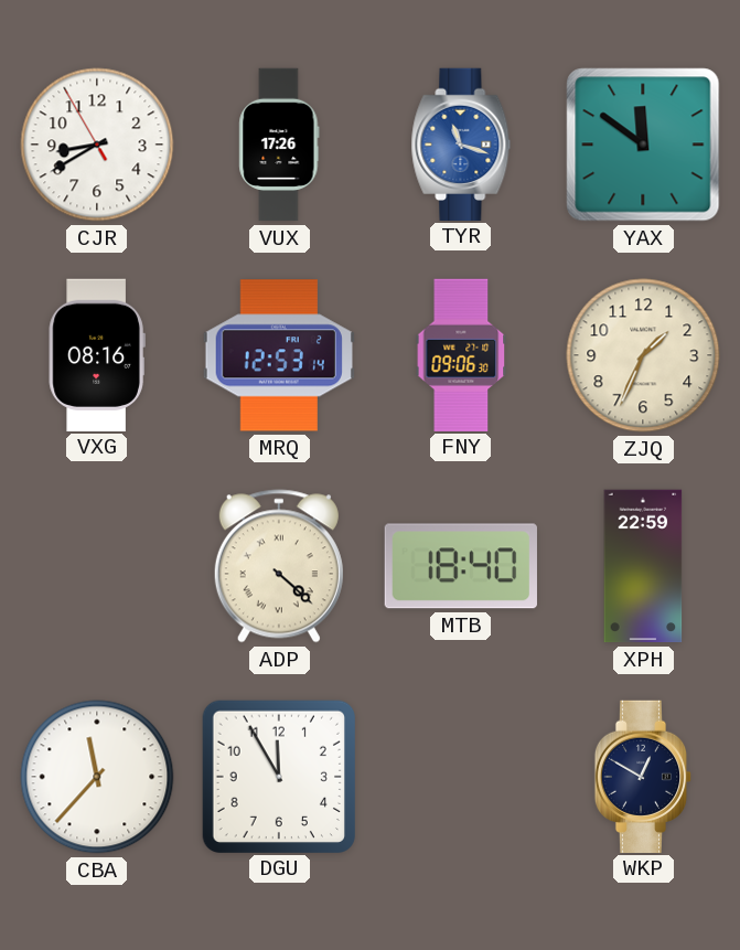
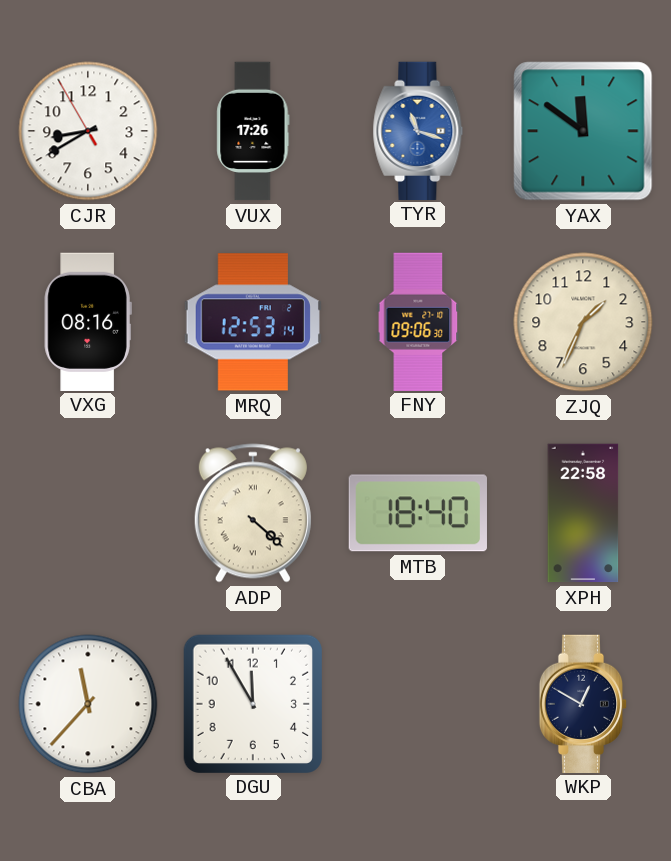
XPH: 22:59 -> 22:58 (583, 513)
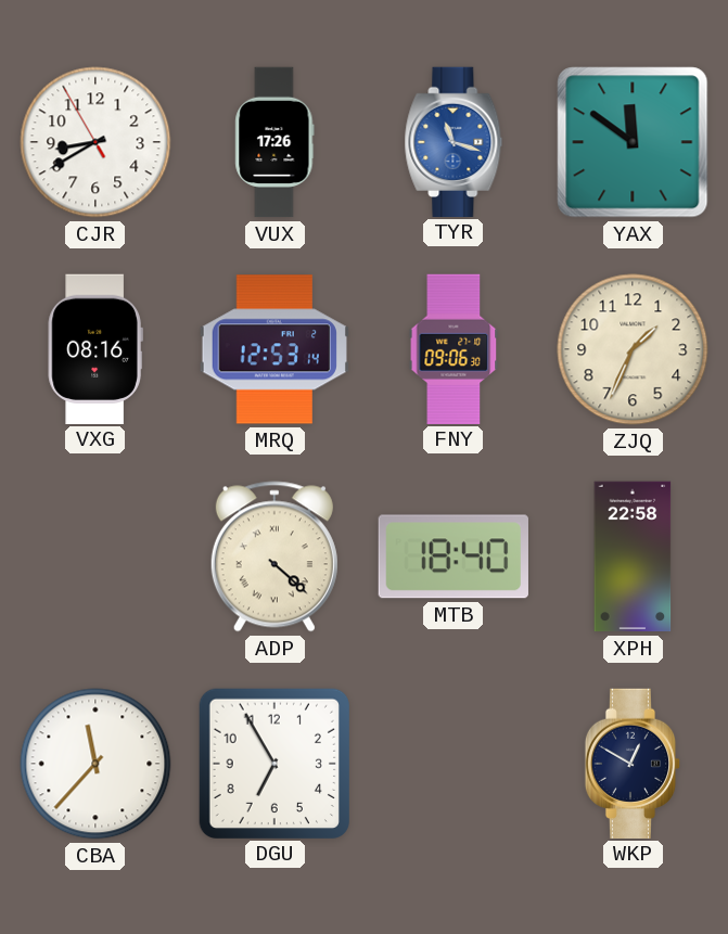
DGU: 11:55 -> 6:55 (273, 763)
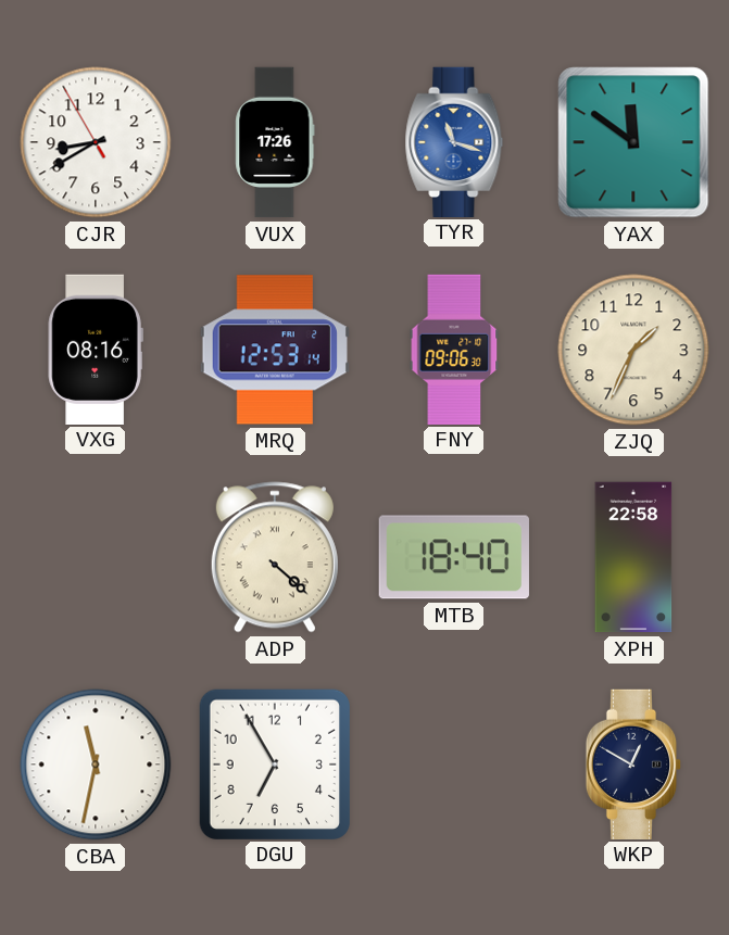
CBA: 11:37 -> 11:32 (96, 765)
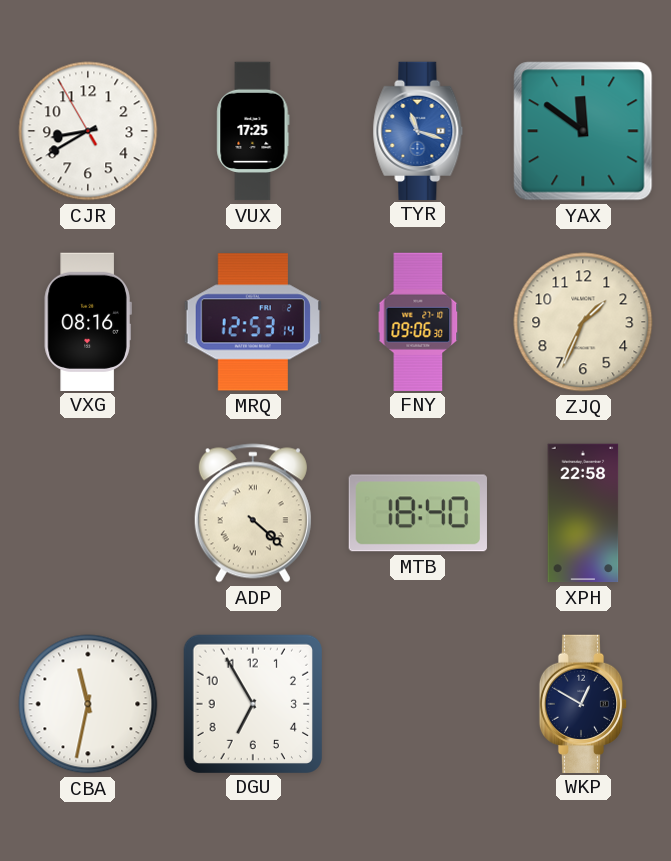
VUX: 17:26 -> 17:25 (253, 131)
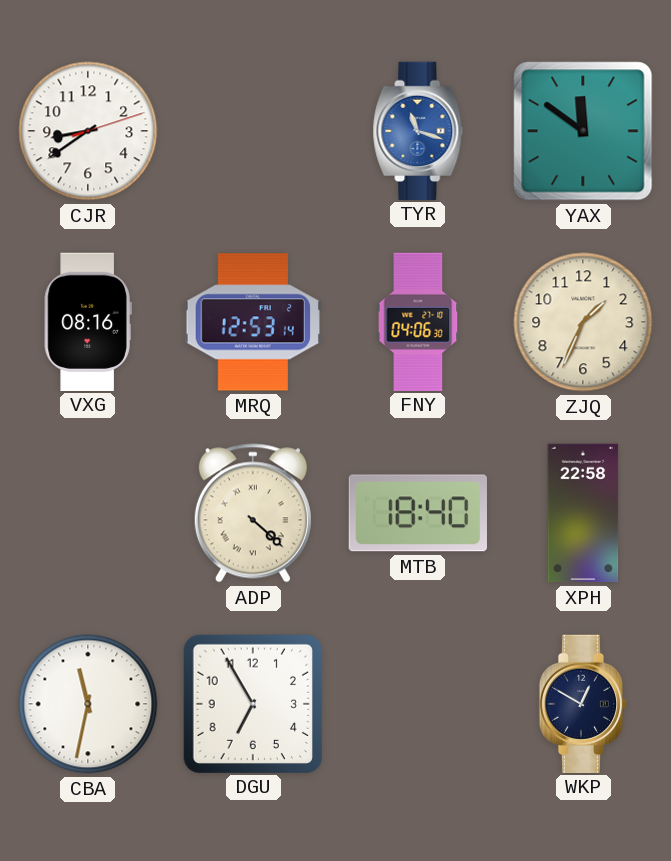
CJR: 8:39:55 -> 8:39:12 (88, 131)
VUX: 17:25 -> none (253, 131)
FNY: 09:06 -> 04:06 (418, 321)
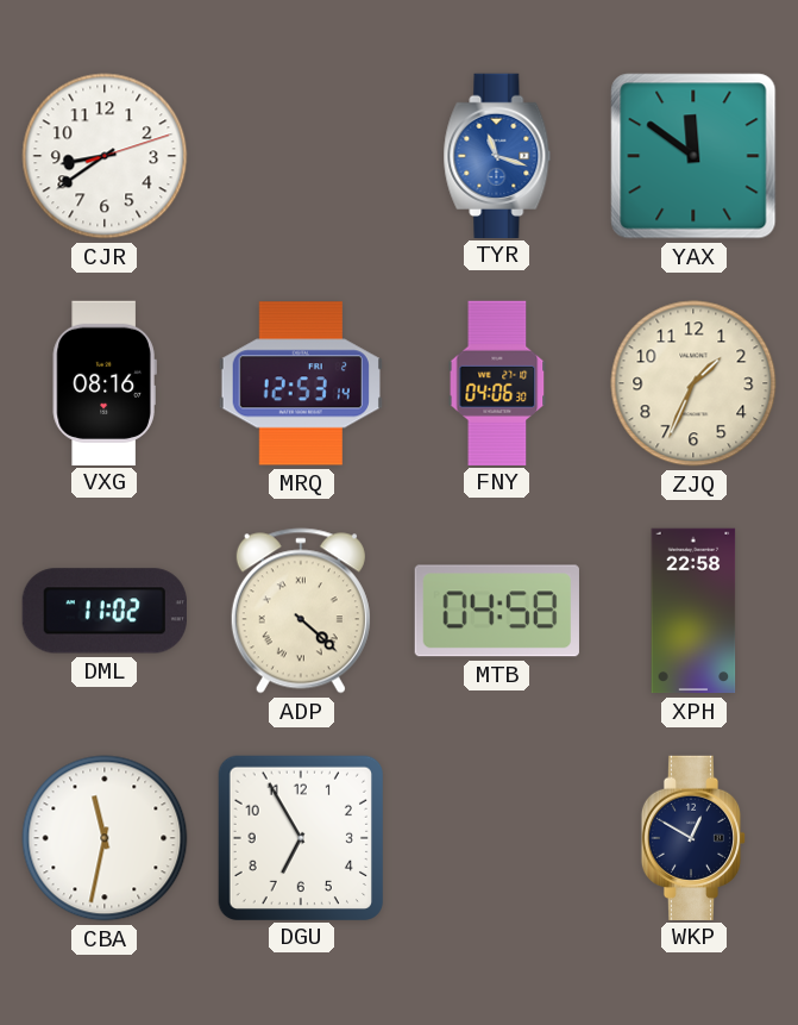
DML: none -> 11:02 (105, 611)
MTB: 18:40 -> 04:58 (497, 611)
